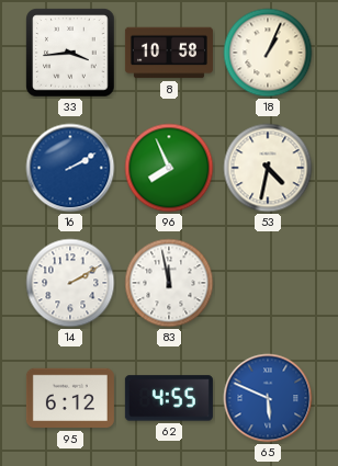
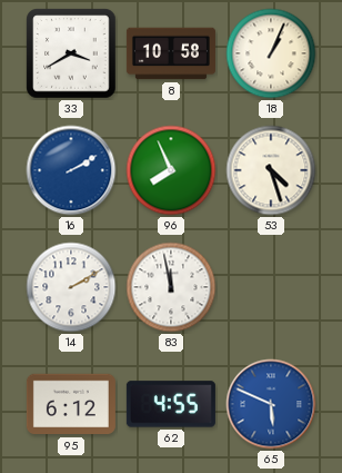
33: 3:44 -> 3:40 (71, 53)
53: 4:32 -> 4:27 (271, 170)
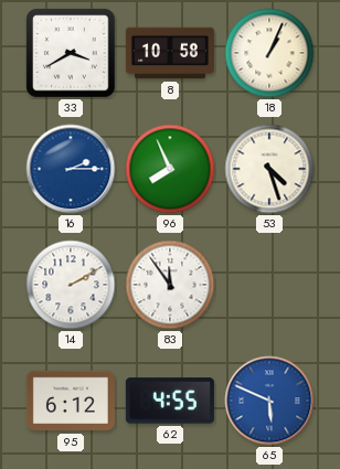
16: 2:10 -> 2:15 (71, 169)
83: 11:58 -> 11:54 (170, 285)
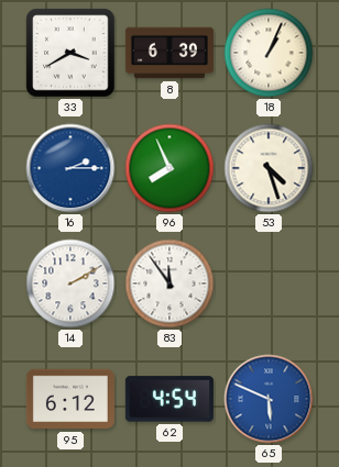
8: 10:58 -> 6:39 (169, 53)
62: 4:55 -> 4:54 (169, 399)
